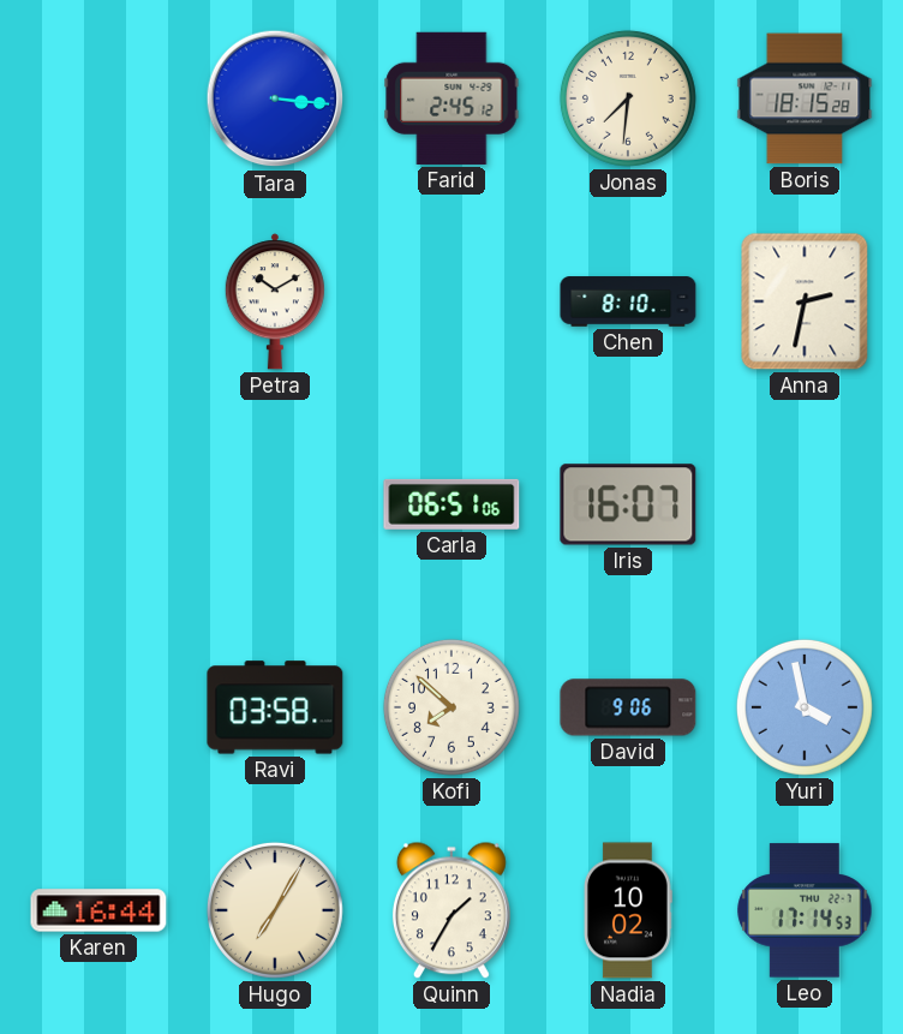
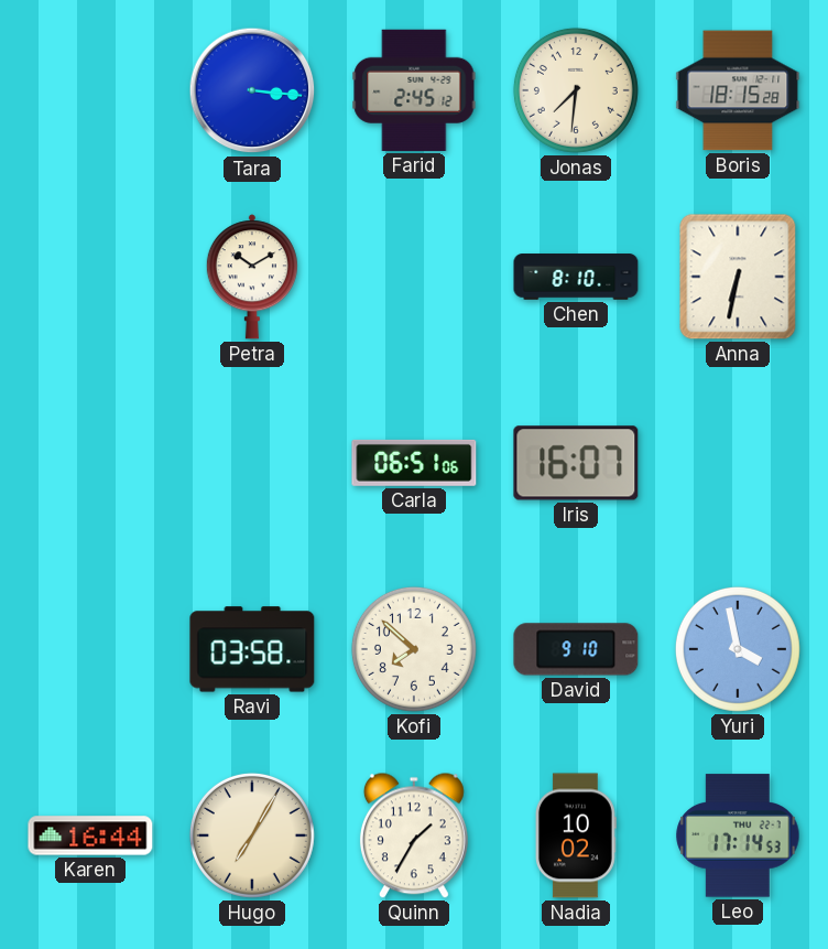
Anna: 2:32 -> 6:32 (738, 277)
David: 9:06 -> 9:10 (576, 649)
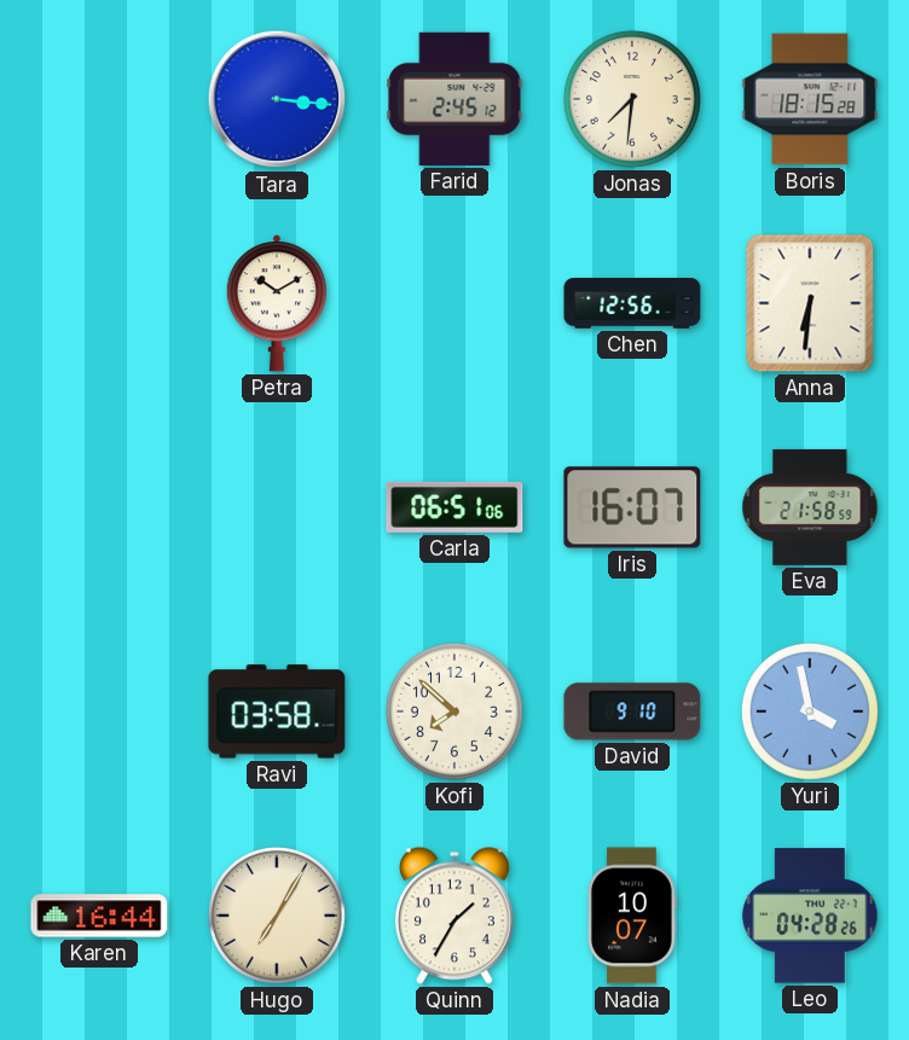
Chen: 8:10 -> 12:56 (632, 303)
Anna: 6:32 -> 6:31 (810, 303)
Eva: none -> 21:58 (810, 507)
Nadia: 10:02 -> 10:07 (632, 916)
Leo: 17:14 -> 04:28 (810, 916)
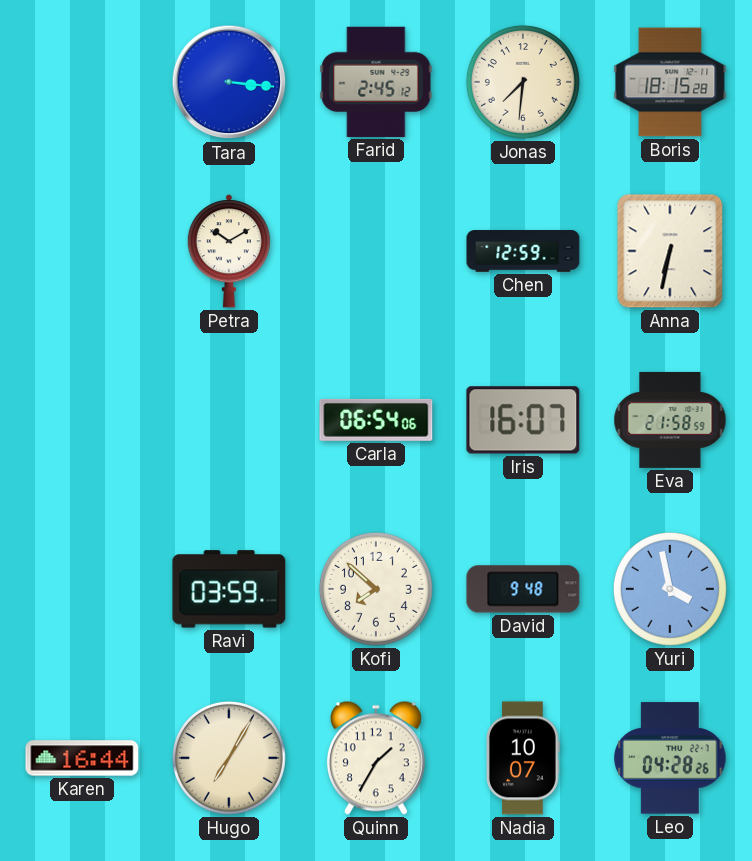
Chen: 12:56 -> 12:59 (523, 251)
Anna: 6:31 -> 6:32 (670, 251)
Carla: 06:51 -> 06:54 (376, 420)
Ravi: 03:58 -> 03:59 (229, 589)
David: 9:10 -> 9:48 (523, 589)
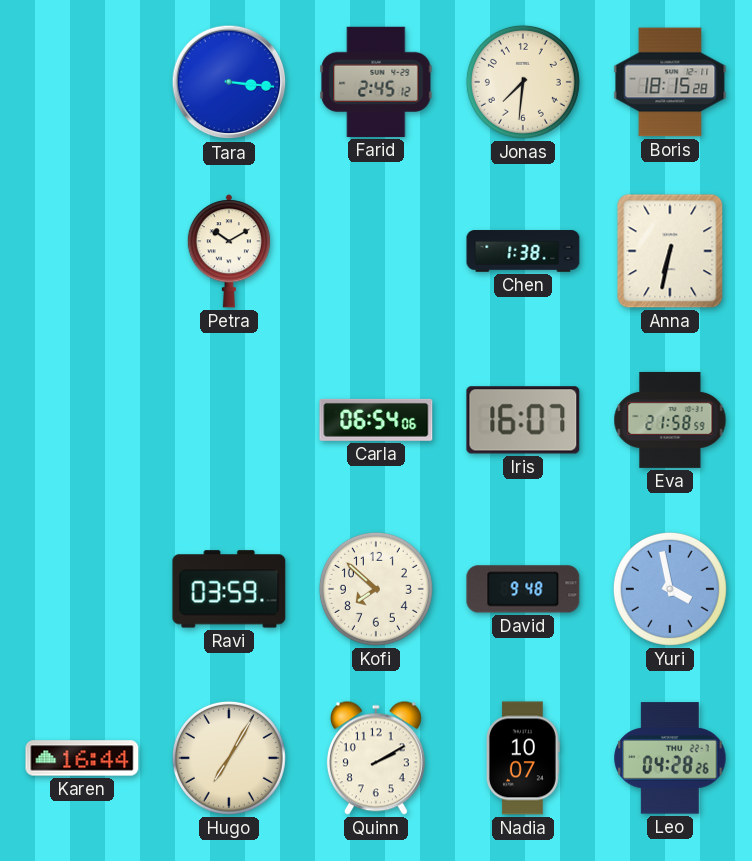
Chen: 12:59 -> 1:38 (523, 251)
Quinn: 1:35 -> 2:10 (376, 758)
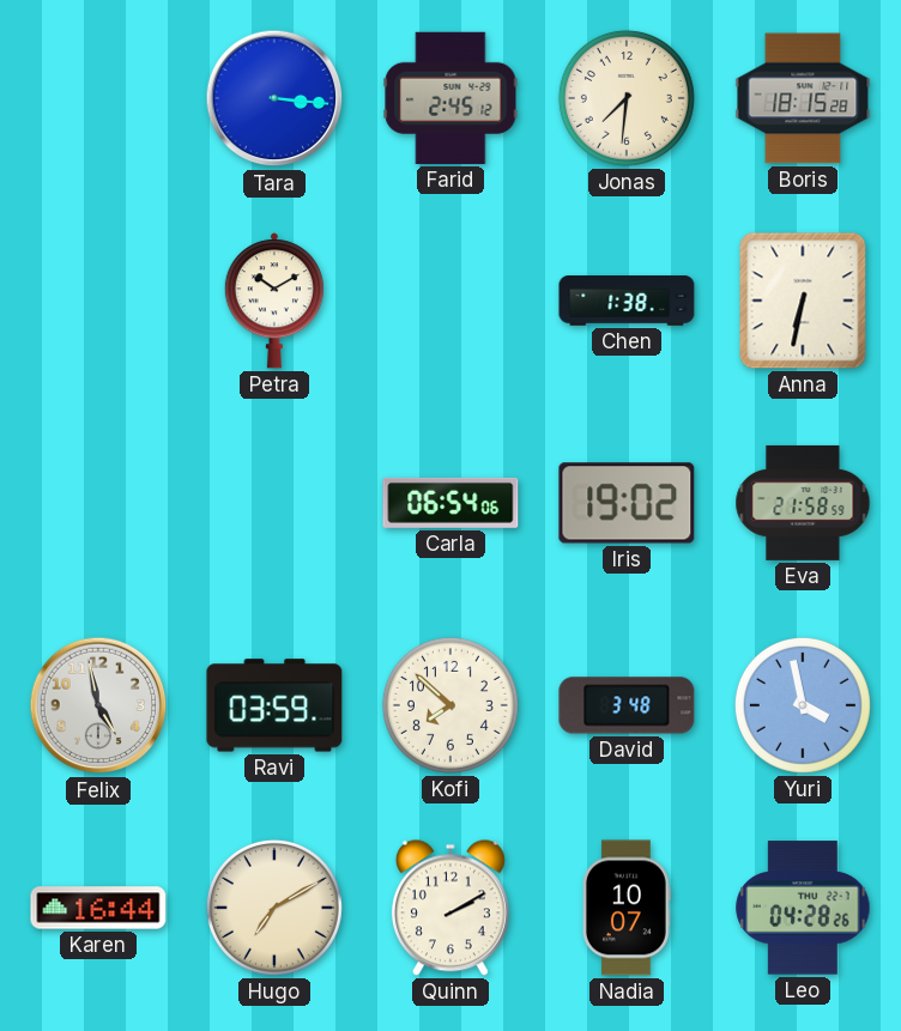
Iris: 16:07 -> 19:02 (627, 503)
Felix: none -> 4:58 (98, 705)
David: 9:48 -> 3:48 (627, 705)
Hugo: 7:05 -> 7:10 (274, 908)
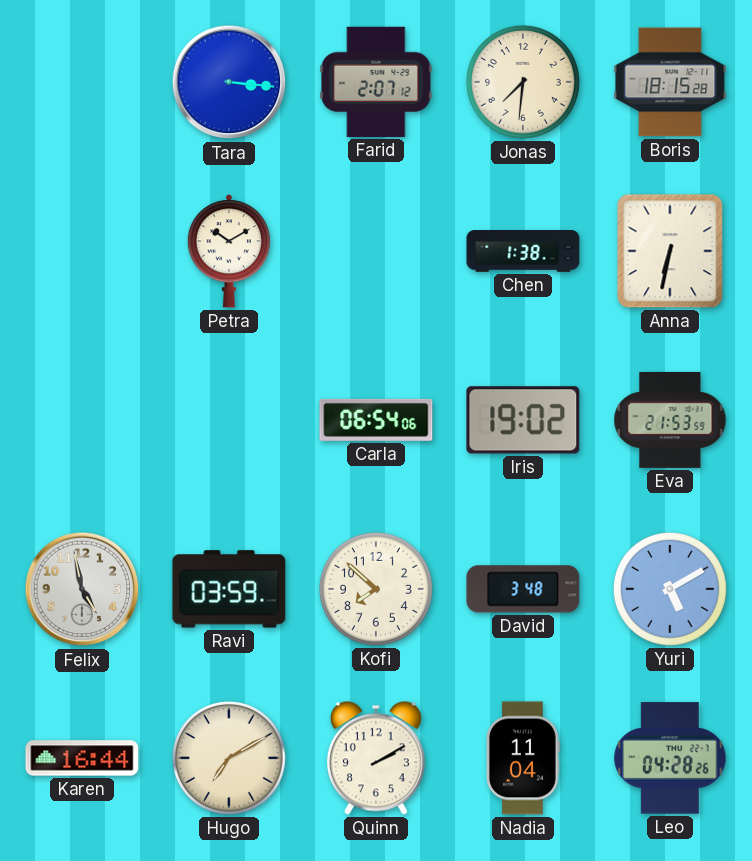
Farid: 2:45 -> 2:07 (376, 82)
Eva: 21:58 -> 21:53 (670, 420)
Yuri: 3:58 -> 5:10 (670, 589)
Nadia: 10:07 -> 11:04 (523, 758)
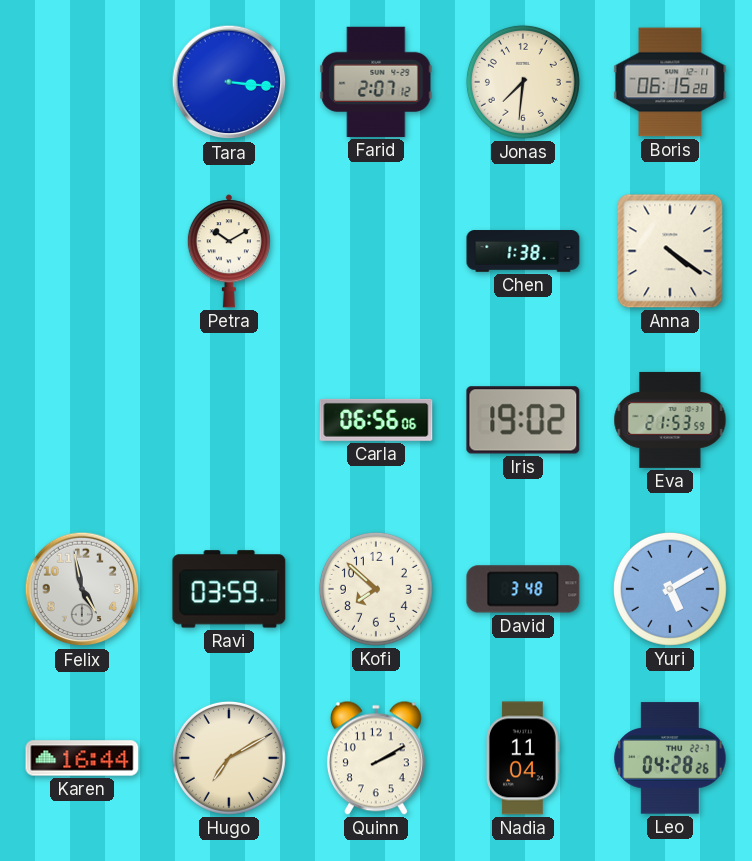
Boris: 18:15 -> 06:15 (670, 82)
Anna: 6:32 -> 4:21 (670, 251)
Carla: 06:54 -> 06:56 (376, 420)
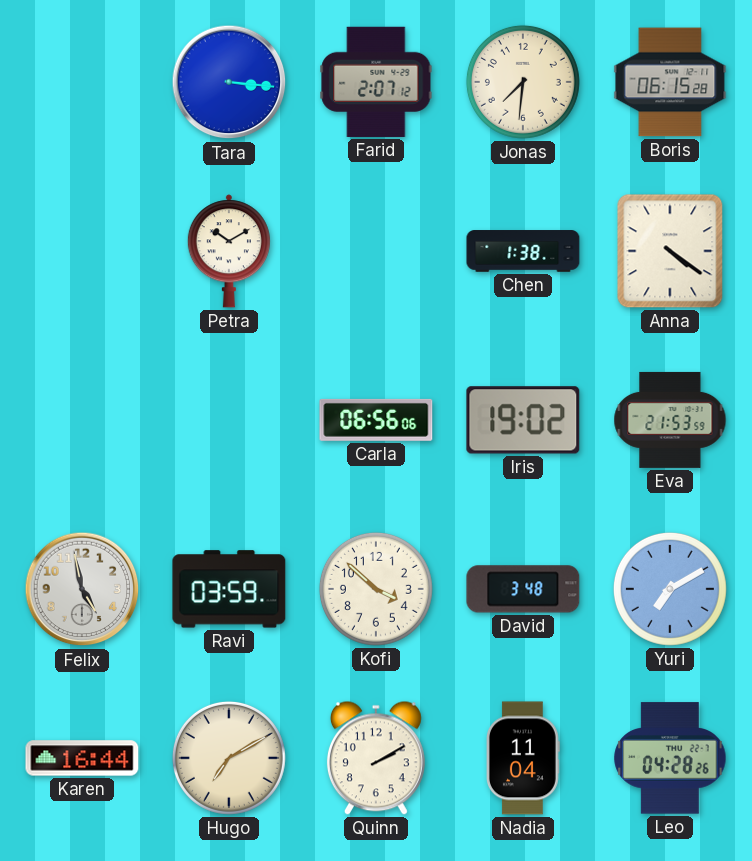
Kofi: 7:52 -> 3:52 (376, 589)
Yuri: 5:10 -> 7:10 (670, 589)
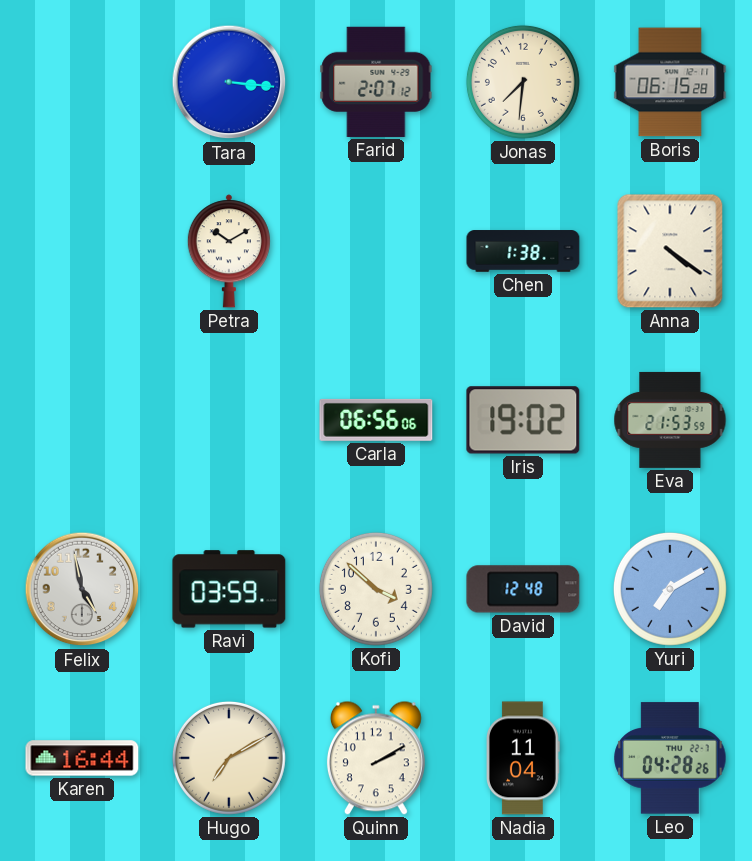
David: 3:48 -> 12:48 (523, 589)
